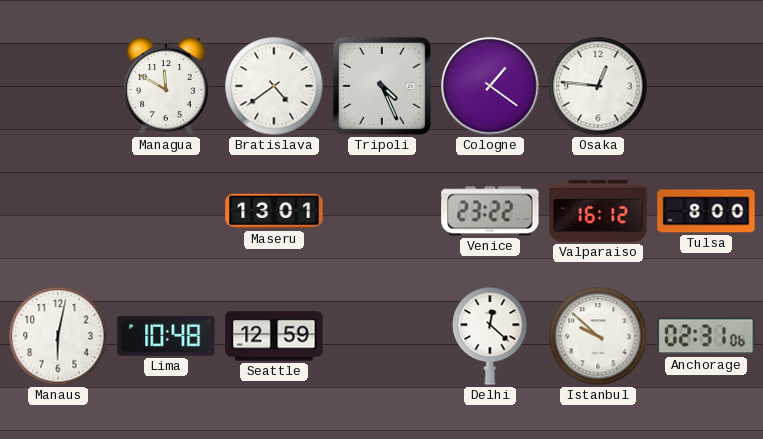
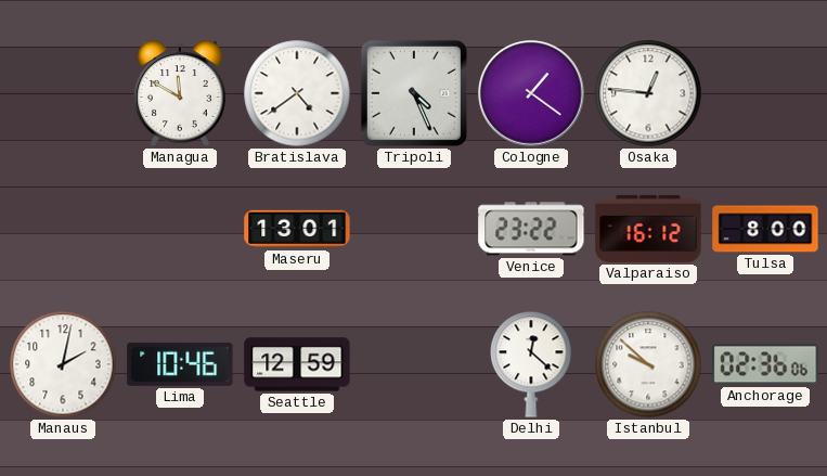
Manaus: 6:02 -> 2:02 (63, 364)
Lima: 10:48 -> 10:46 (180, 364)
Anchorage: 02:31 -> 02:36 (765, 364)
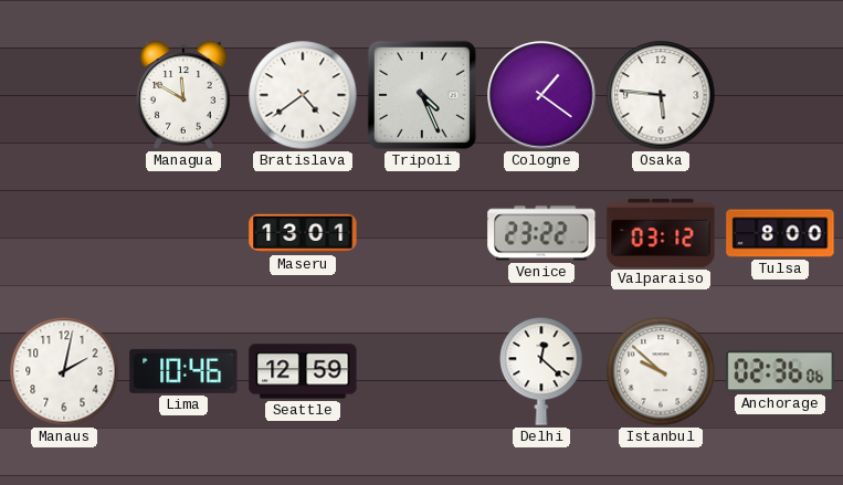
Osaka: 12:46 -> 5:46 (661, 95)
Valparaiso: 16:12 -> 03:12 (661, 233)
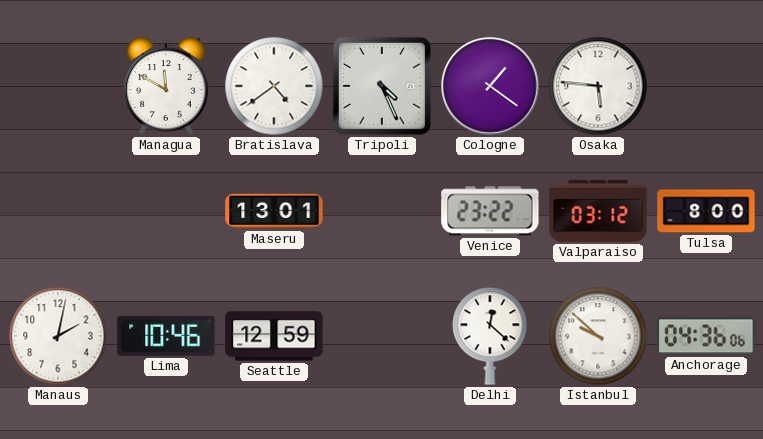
Anchorage: 02:36 -> 04:36 (706, 336)
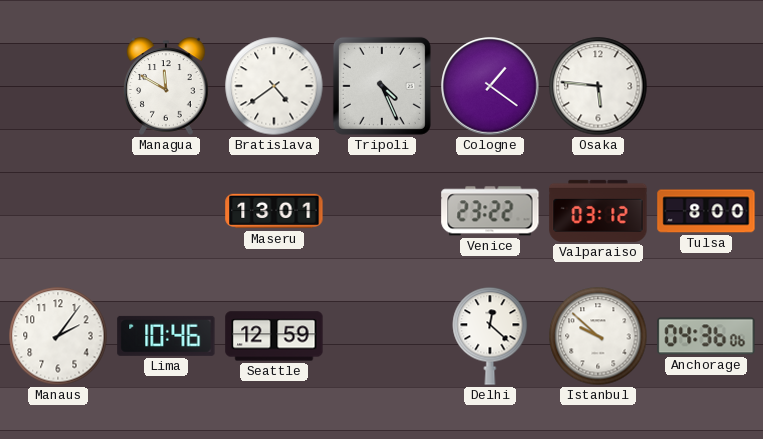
Manaus: 2:02 -> 2:06 (58, 336)
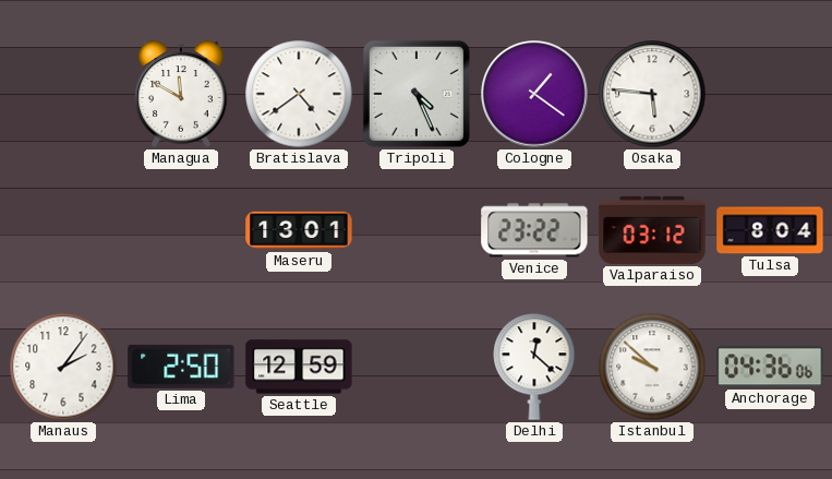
Tulsa: 8:00 -> 8:04 (770, 230)
Lima: 10:46 -> 2:50 (181, 367)
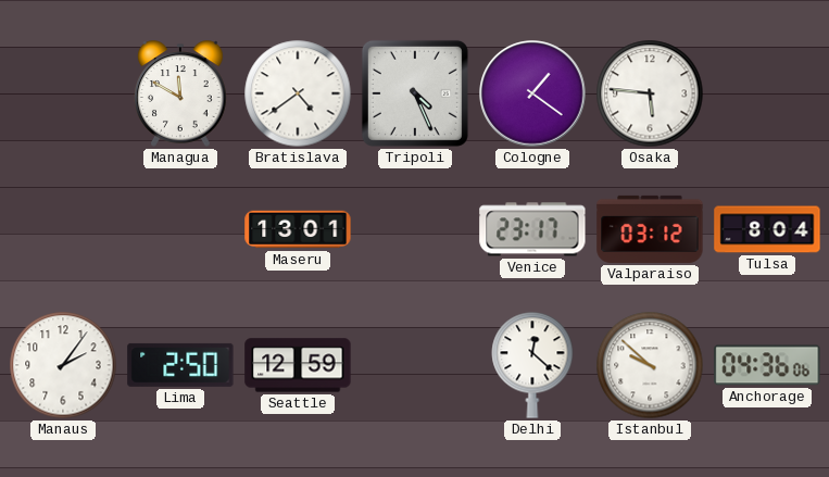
Venice: 23:22 -> 23:17 (532, 229)
